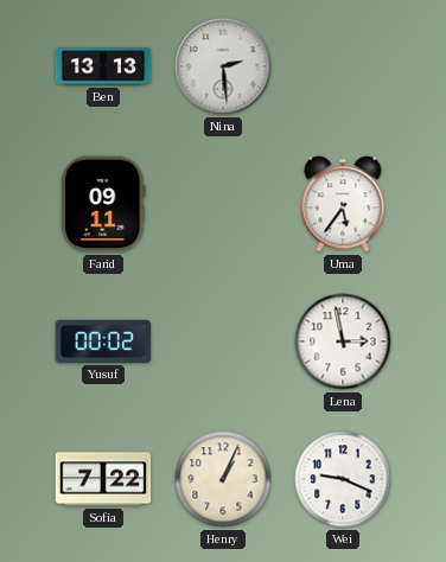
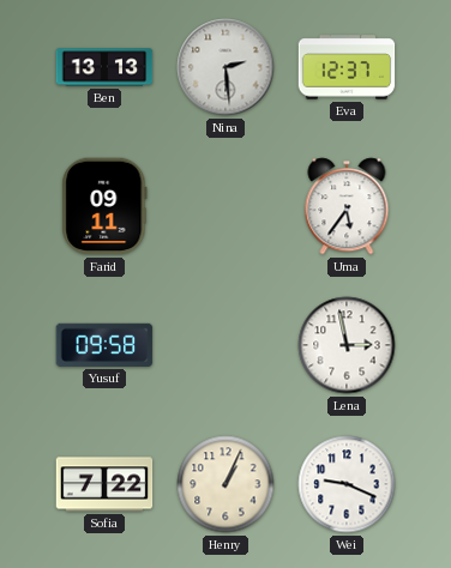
Eva: none -> 12:37 (347, 67)
Yusuf: 00:02 -> 09:58 (104, 345)
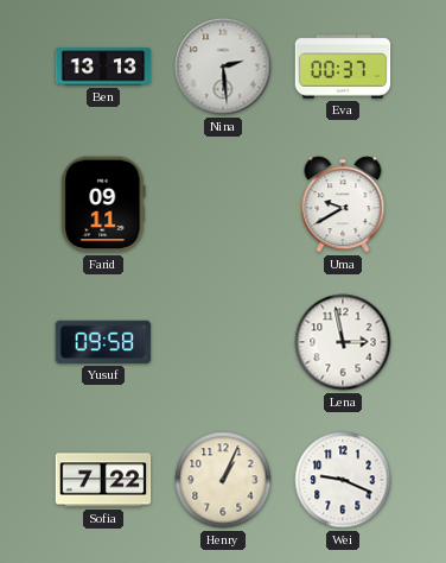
Eva: 12:37 -> 00:37 (343, 67)
Uma: 5:36 -> 9:40 (343, 204)
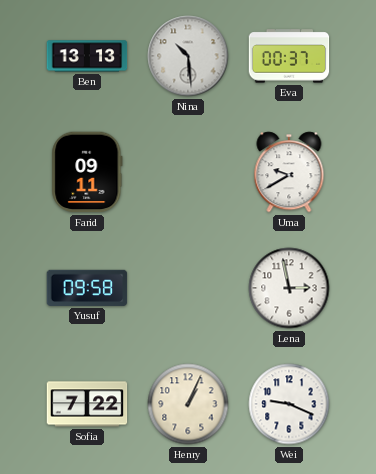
Nina: 2:29 -> 10:29 (188, 56)
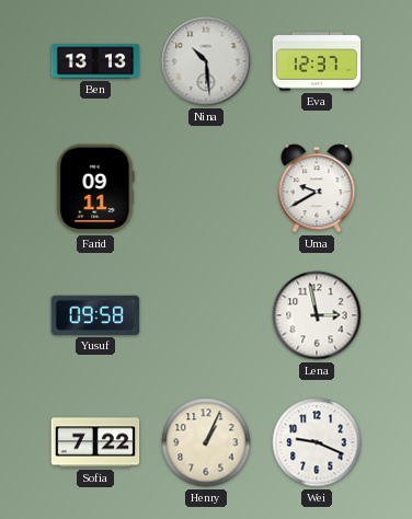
Eva: 00:37 -> 12:37 (317, 61)
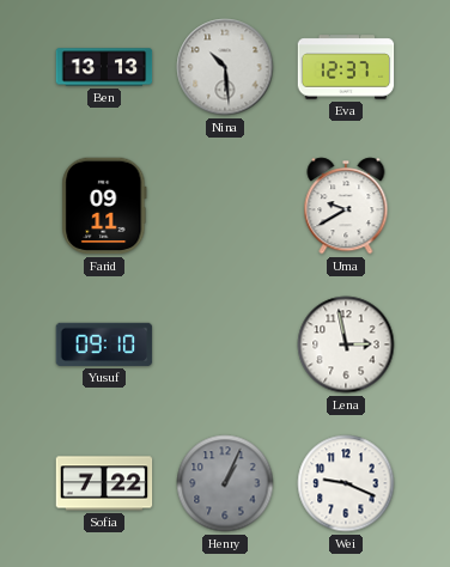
Yusuf: 09:58 -> 09:10 (104, 345)
Henry dial: cream -> grey (225, 483)
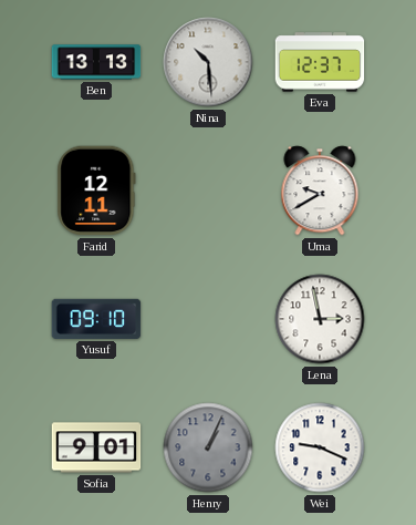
Farid: 09:11 -> 12:11 (96, 191)
Sofia: 7:22 -> 9:01 (96, 447)
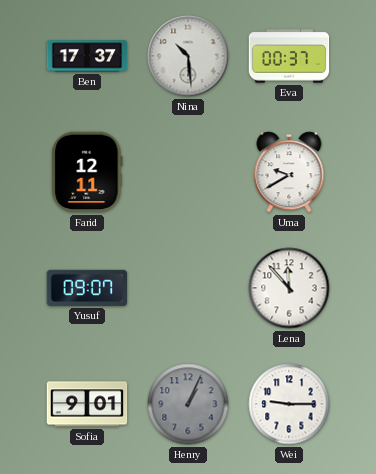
Ben: 13:13 -> 17:37 (87, 56)
Eva: 12:37 -> 00:37 (289, 56)
Yusuf: 09:10 -> 09:07 (87, 288)
Lena: 2:58 -> 11:53 (289, 288)
Wei: 9:19 -> 9:15 (289, 404)
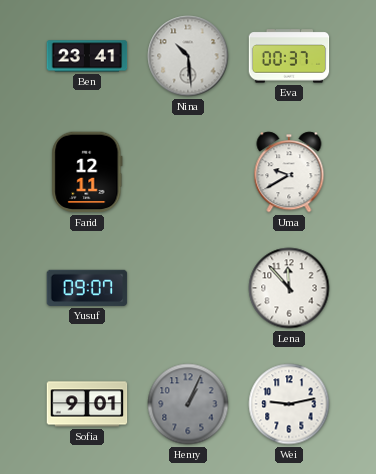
Ben: 17:37 -> 23:41 (87, 56)
Wei: 9:15 -> 9:13 (289, 404)
